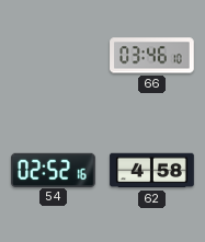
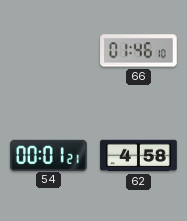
66: 03:46 -> 01:46 (139, 51)
54: 02:52 -> 00:01 (49, 155)
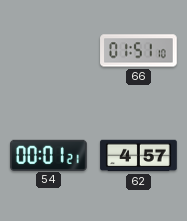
66: 01:46 -> 01:51 (139, 51)
62: 4:58 -> 4:57 (139, 156)
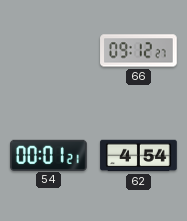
66: 01:51 -> 09:12 (139, 51)
62: 4:57 -> 4:54 (139, 156)
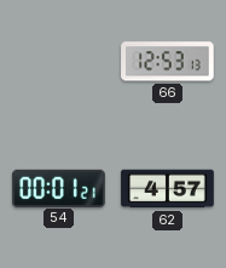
66: 09:12 -> 12:53 (168, 62)
62: 4:54 -> 4:57 (168, 189)
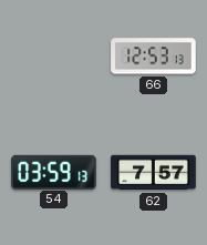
54: 00:01 -> 03:59 (54, 172)
62: 4:57 -> 7:57 (154, 173)
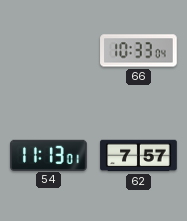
66: 12:53 -> 10:33 (139, 51)
54: 03:59 -> 11:13 (49, 155)
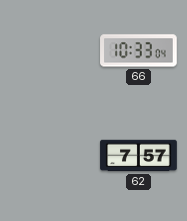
54: 11:13 -> none (49, 155)
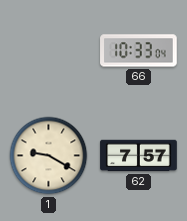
1: none -> 9:20 (49, 156)
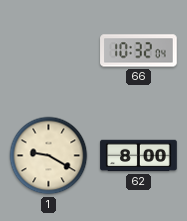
66: 10:33 -> 10:32 (139, 51)
62: 7:57 -> 8:00 (139, 156)
